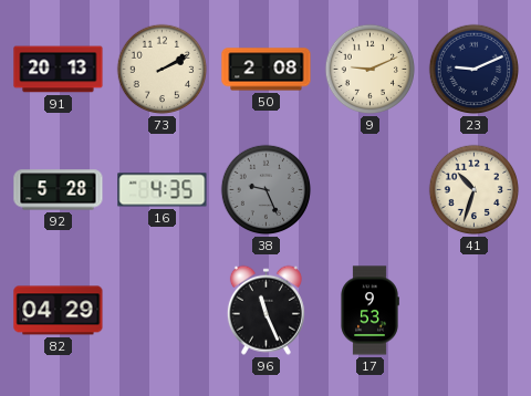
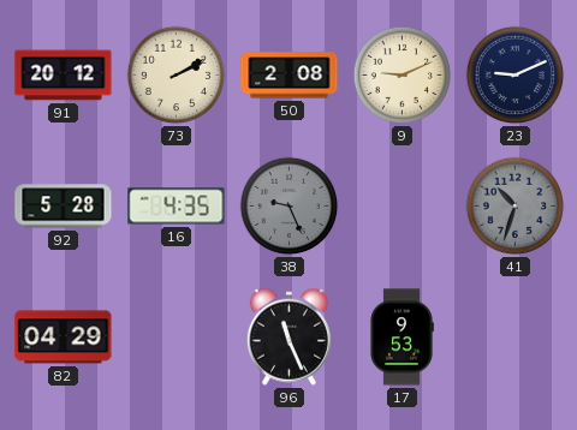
91: 20:13 -> 20:12 (64, 76)
41 dial: cream -> grey (516, 207)
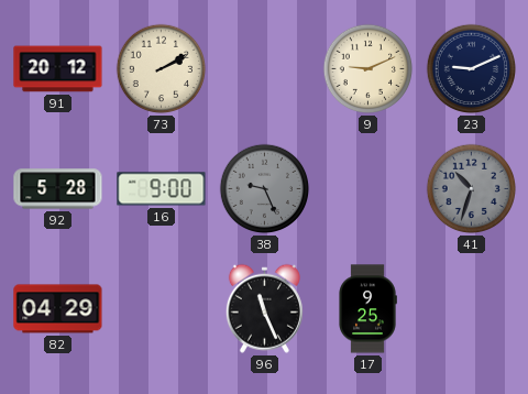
50: 2:08 -> none (290, 76)
16: 4:35 -> 9:00 (162, 189)
17: 9:53 -> 9:25 (367, 309)
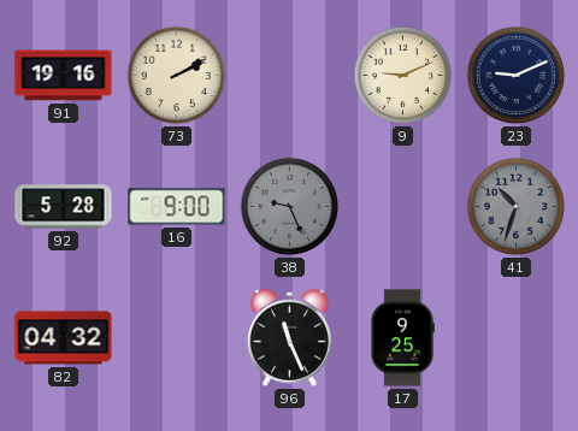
91: 20:12 -> 19:16 (64, 76)
82: 04:29 -> 04:32 (64, 338)
